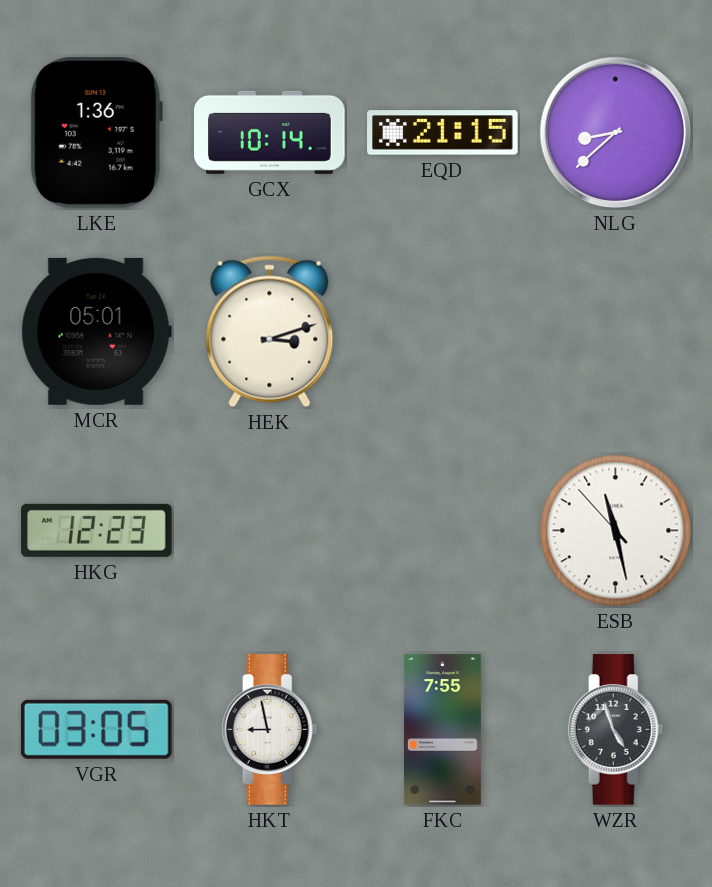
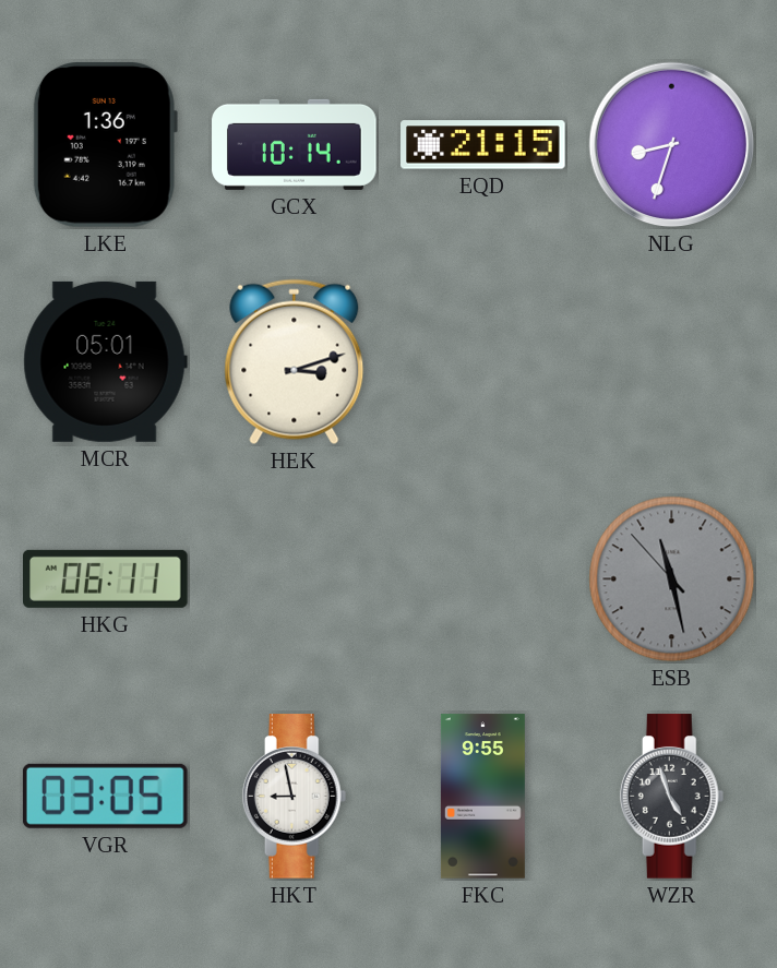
NLG: 8:38 -> 8:33 (672, 145)
HKG: 12:23 -> 06:11 (106, 578)
ESB dial: white -> grey (672, 579)
FKC: 7:55 -> 9:55 (482, 797)
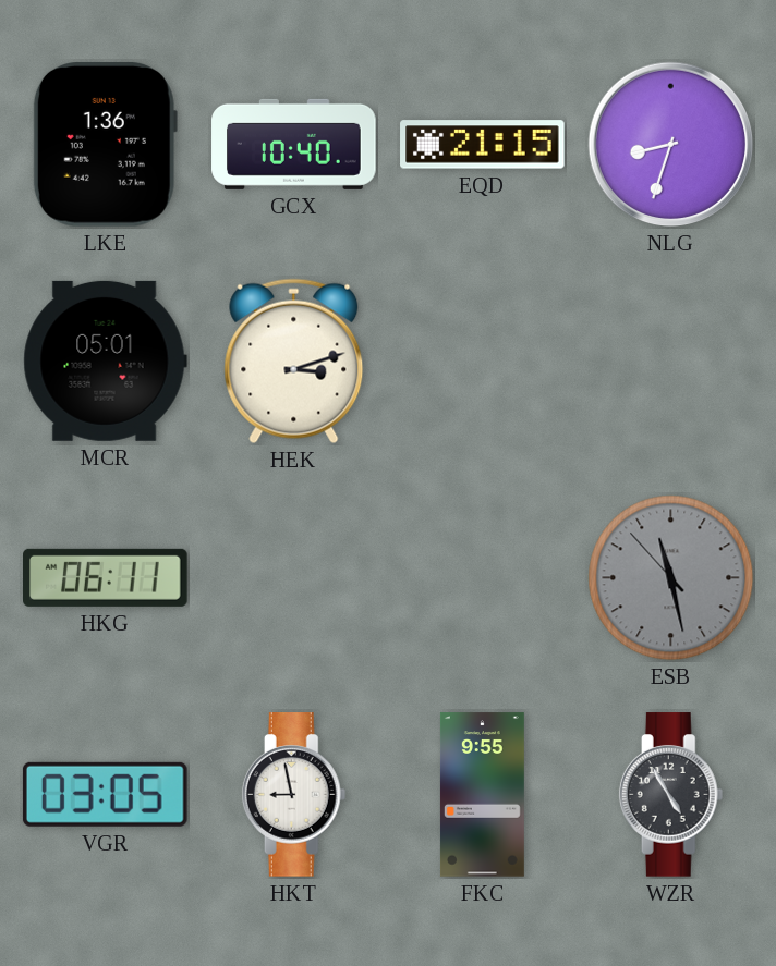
GCX: 10:14 -> 10:40 (294, 144)
WZR: 4:57 -> 4:55 (671, 795)
